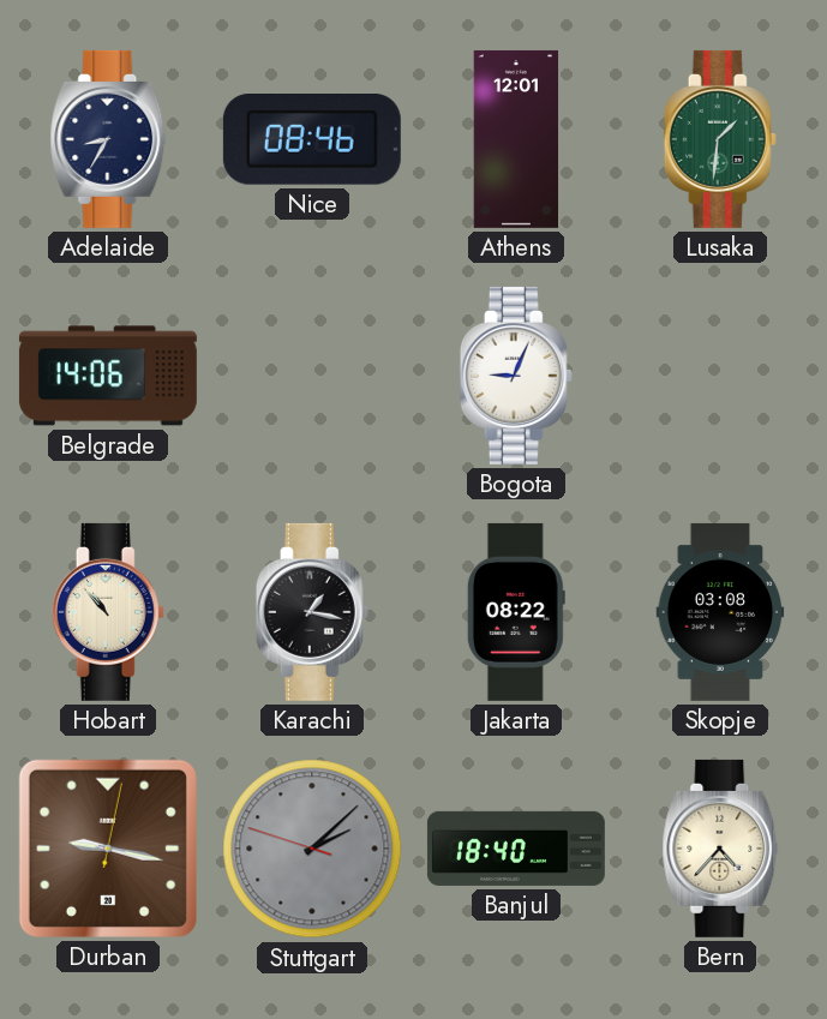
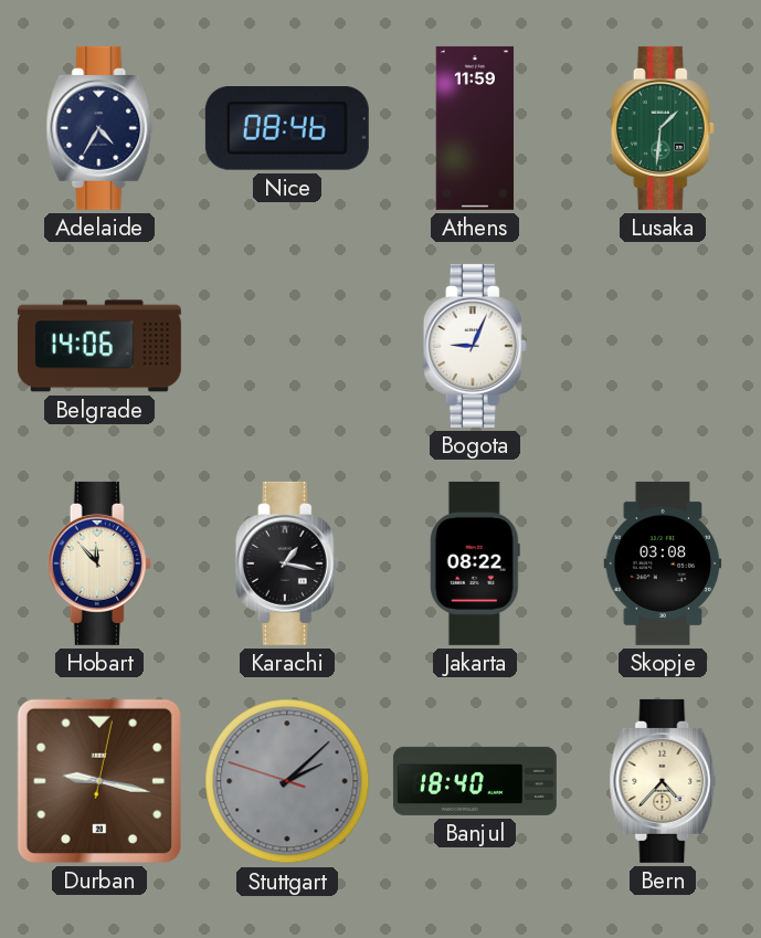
Adelaide: 8:35 -> 4:35 (99, 128)
Athens: 12:01 -> 11:59 (475, 128)
Hobart: 10:53 -> 11:53 (99, 563)
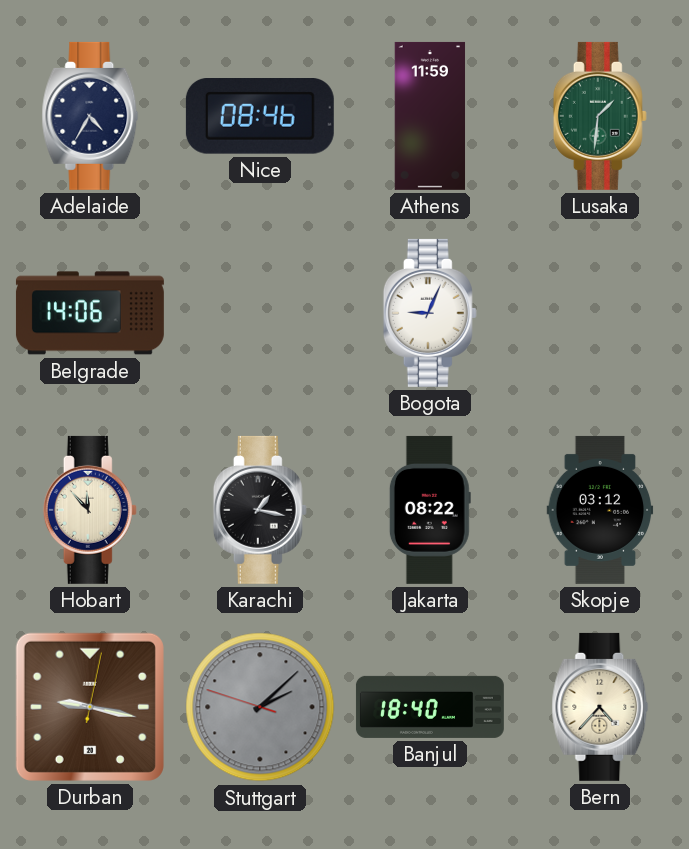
Skopje: 03:08 -> 03:12 (600, 510)
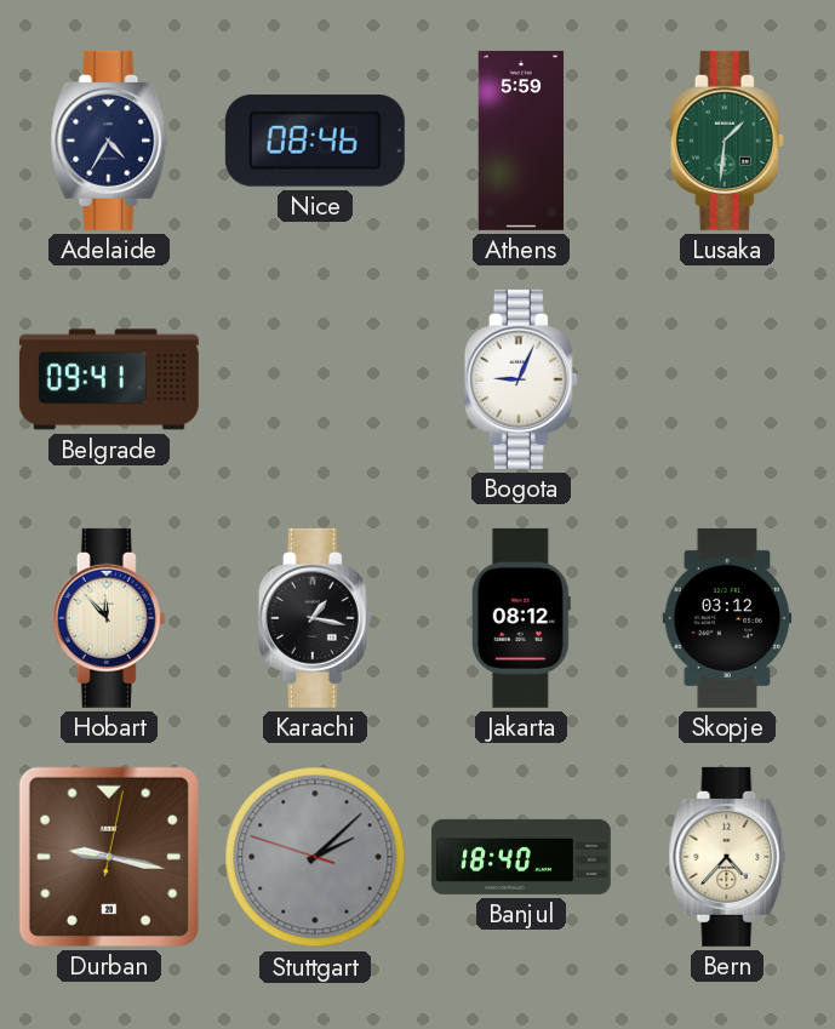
Athens: 11:59 -> 5:59 (521, 141)
Belgrade: 14:06 -> 09:41 (109, 379)
Jakarta: 08:22 -> 08:12 (521, 618)
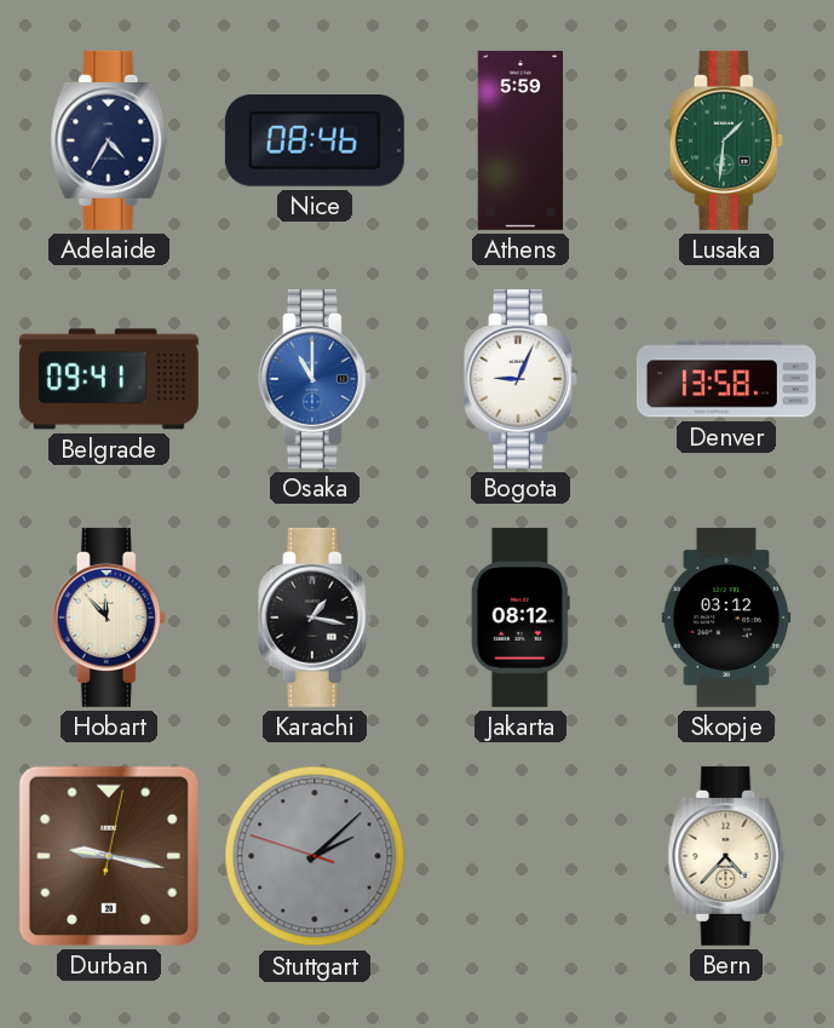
Osaka: none -> 11:00 (315, 379)
Denver: none -> 13:58 (726, 379)
Banjul: 18:40 -> none (521, 857)
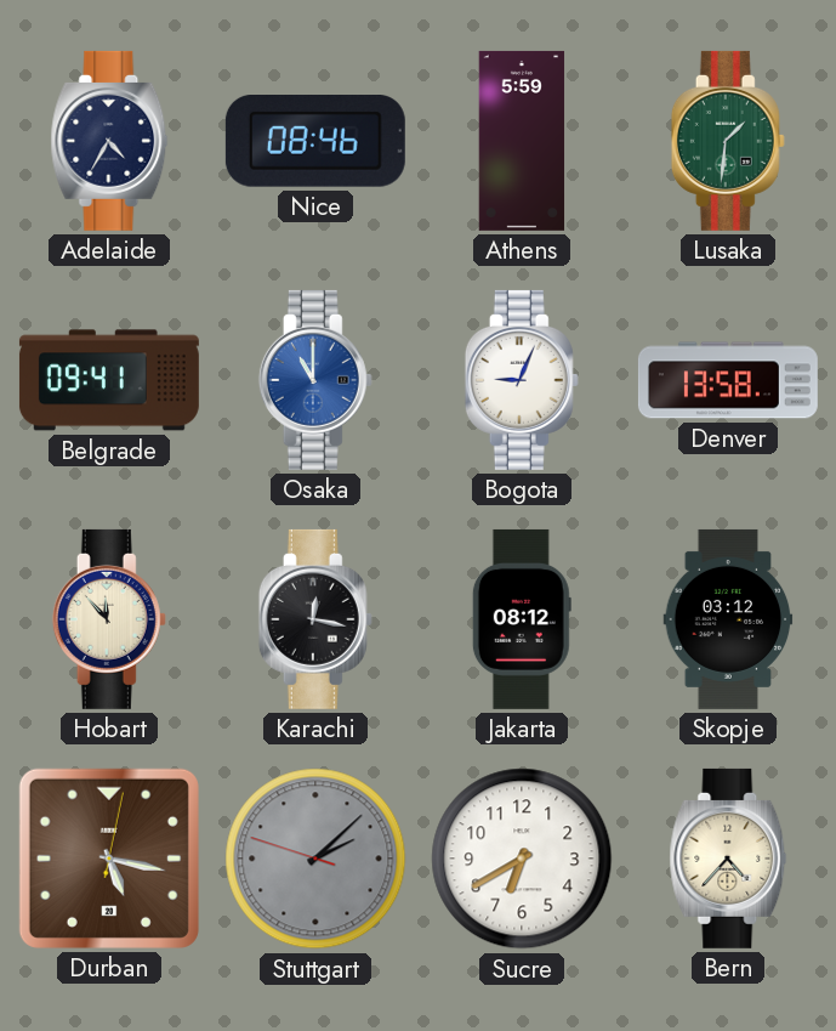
Karachi: 1:17 -> 12:17 (315, 619)
Durban: 9:17 -> 5:17 (109, 859)
Sucre: none -> 6:40 (522, 859)
